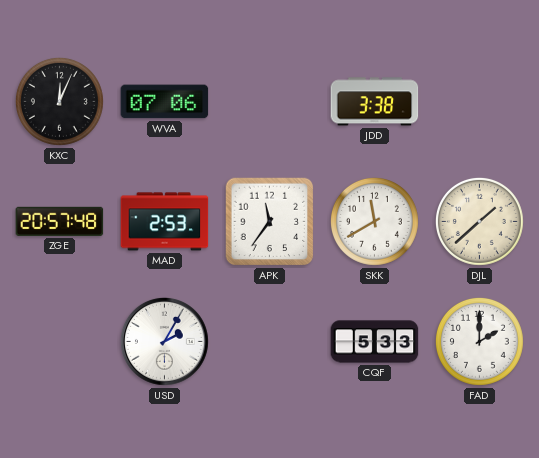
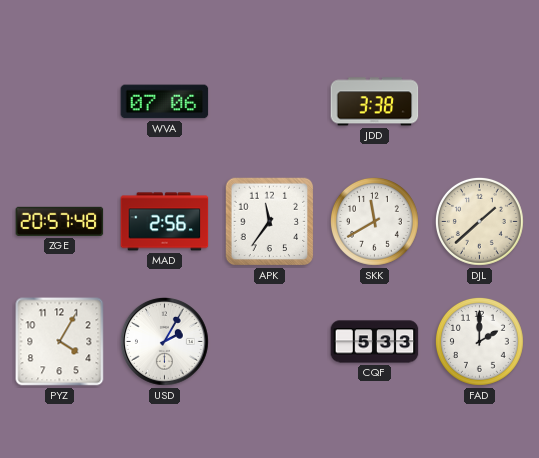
KXC: 12:04 -> none (59, 101)
MAD: 2:53 -> 2:56 (165, 222)
PYZ: none -> 4:05 (60, 342)
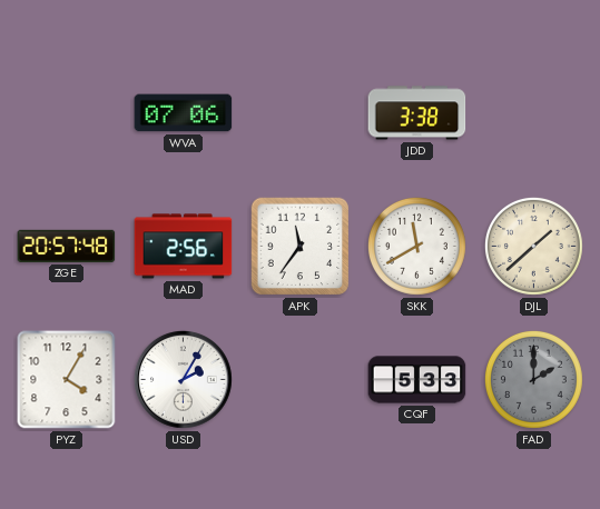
FAD dial: white -> grey (533, 379)
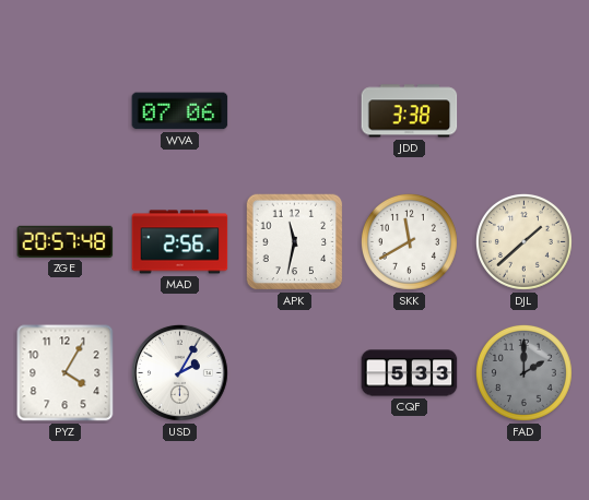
APK: 11:36 -> 11:32 (295, 242)
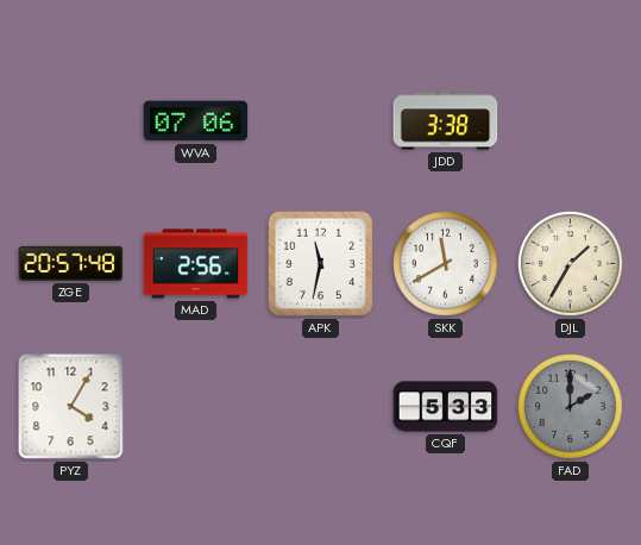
DJL: 1:38 -> 1:35 (570, 263)
USD: 2:05 -> none (179, 372)
